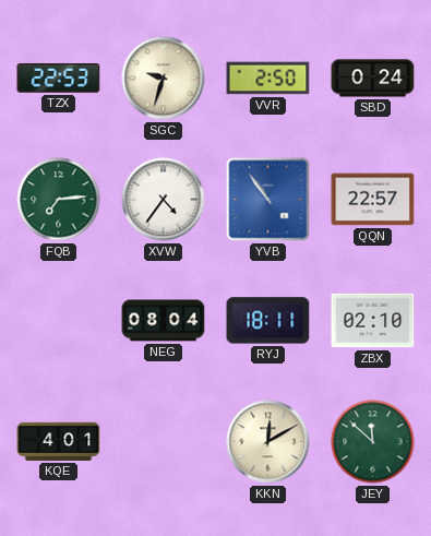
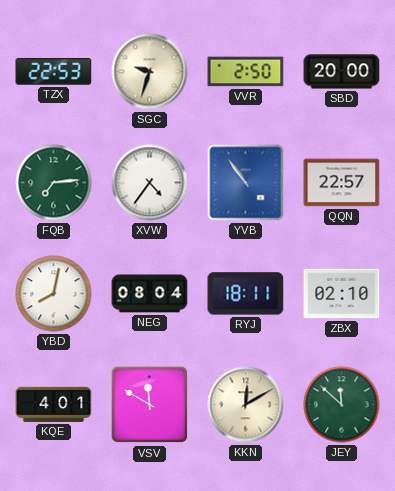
SBD: 0:24 -> 20:00 (342, 72)
YBD: none -> 8:02 (54, 294)
VSV: none -> 11:50 (150, 405)
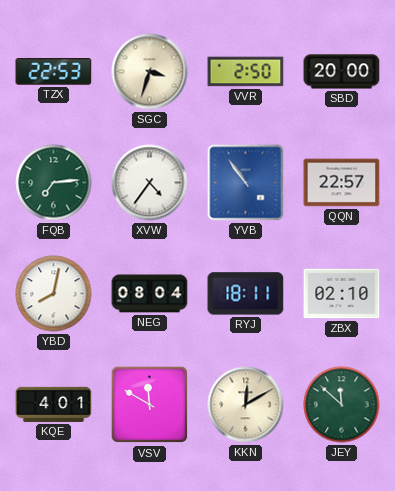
SGC: 9:33 -> 3:33 (150, 72)
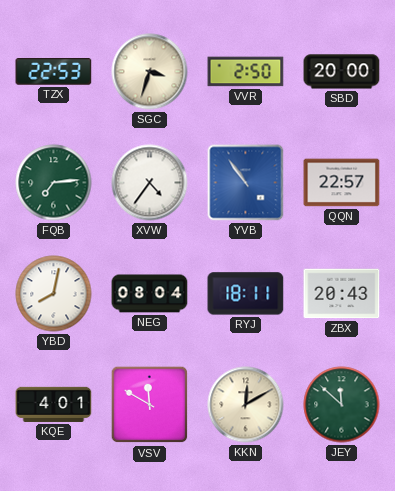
ZBX: 02:10 -> 20:43 (342, 294)
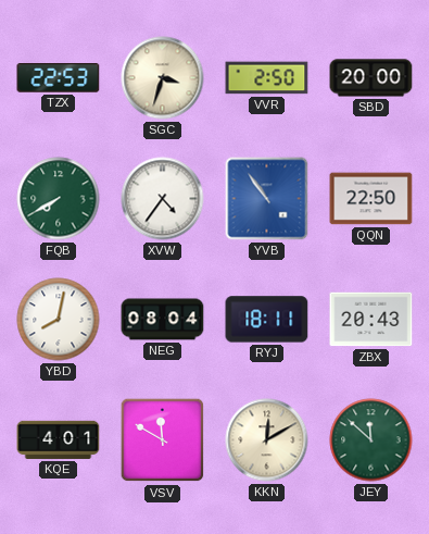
FQB: 7:14 -> 7:40 (59, 199)
QQN: 22:57 -> 22:50 (371, 199)
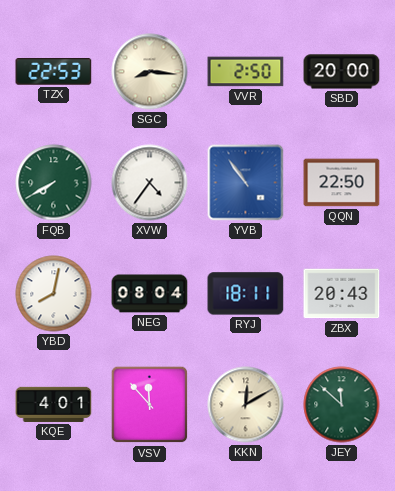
SGC: 3:33 -> 8:16 (150, 72)
VSV: 11:50 -> 11:53 (150, 405)
